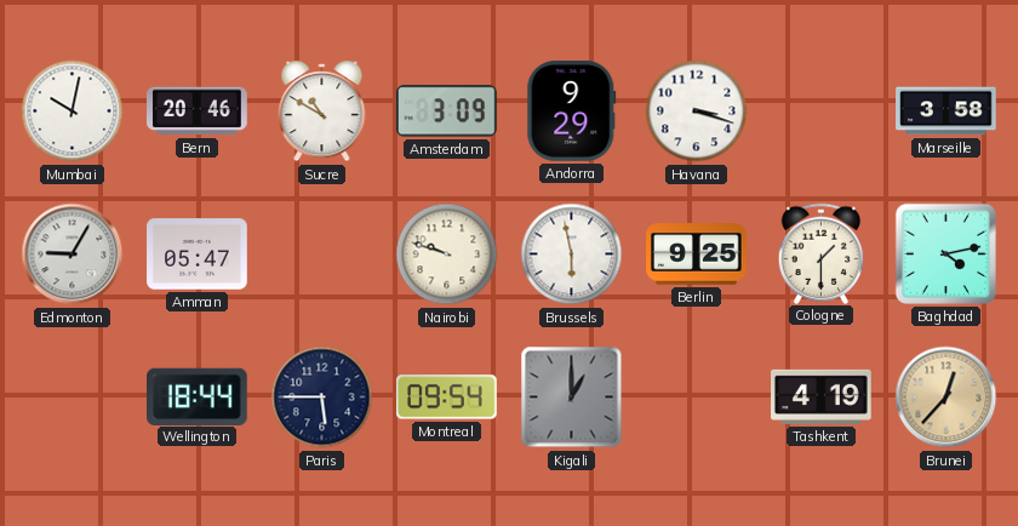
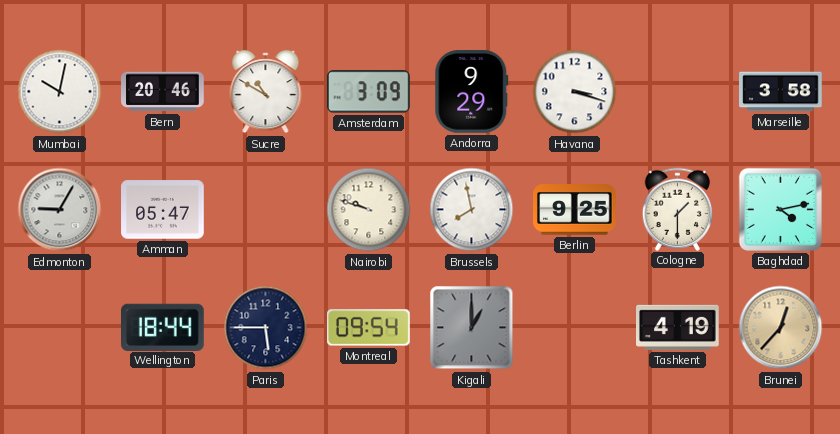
Brussels: 5:58 -> 7:58 (472, 210)
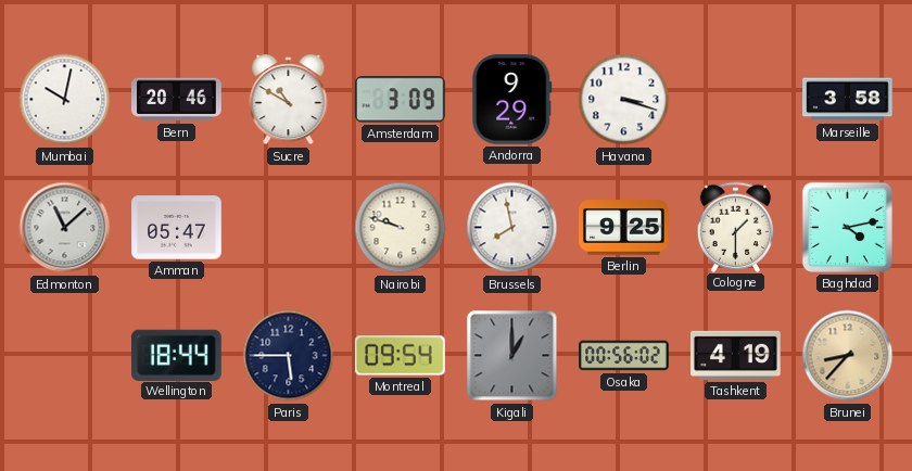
Edmonton: 9:05 -> 11:08 (65, 228)
Osaka: none -> 00:56 (624, 356)
Brunei: 12:37 -> 8:37 (848, 356)
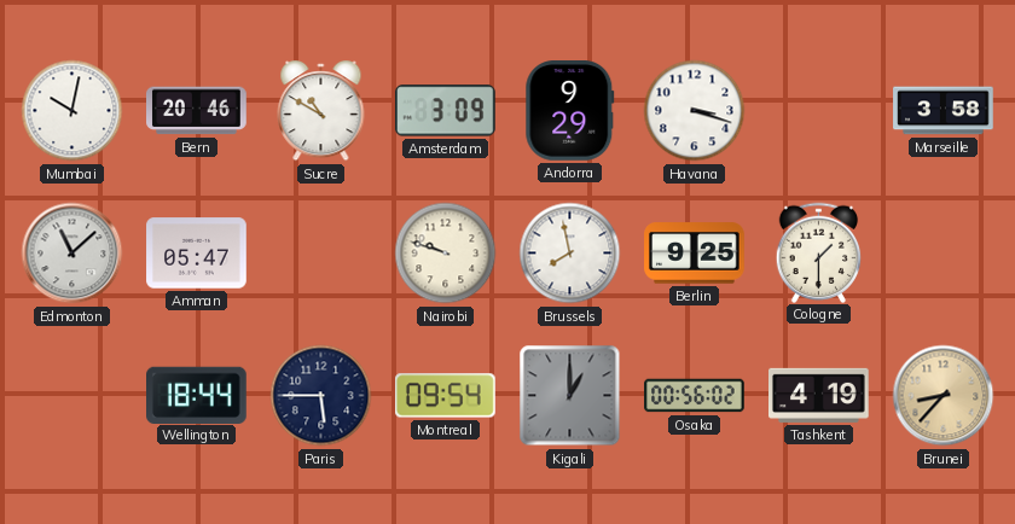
Baghdad: 4:13 -> none (847, 227)
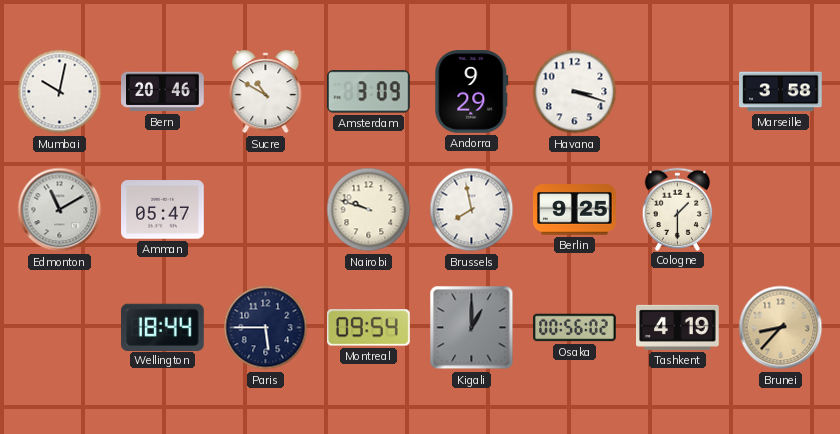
Edmonton: 11:08 -> 11:10 (60, 210)
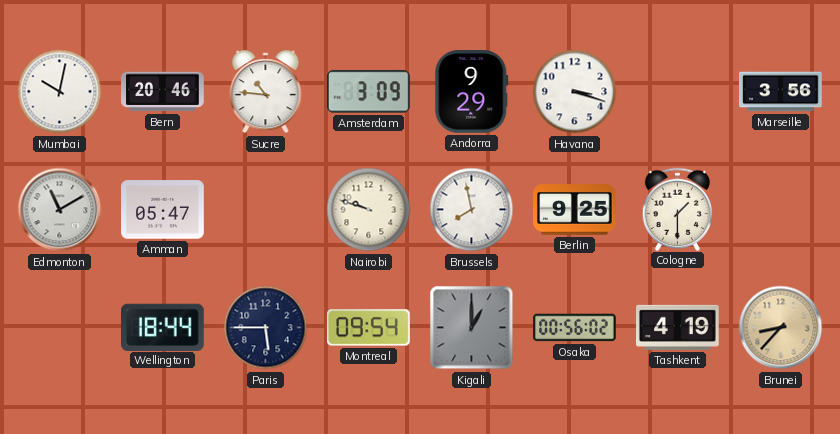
Sucre: 10:50 -> 10:46 (266, 92)
Marseille: 3:58 -> 3:56 (781, 92)
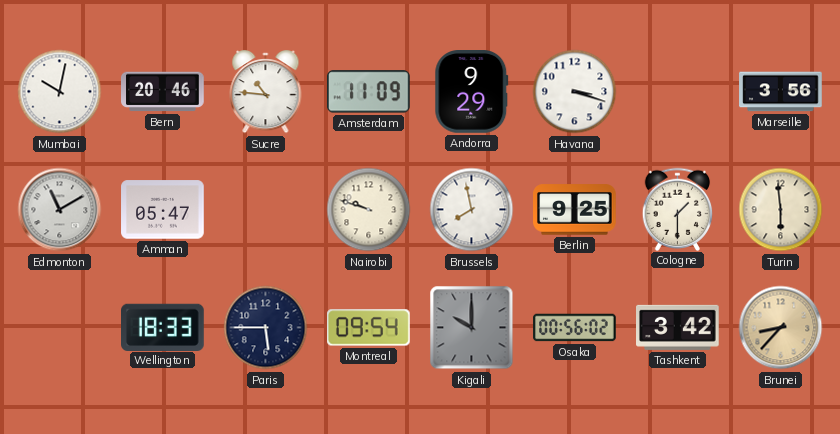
Amsterdam: 3:09 -> 11:09 (369, 92)
Turin: none -> 5:59 (781, 210)
Wellington: 18:44 -> 18:33 (163, 327)
Kigali: 1:00 -> 10:00 (472, 328)
Tashkent: 4:19 -> 3:42 (678, 327)
